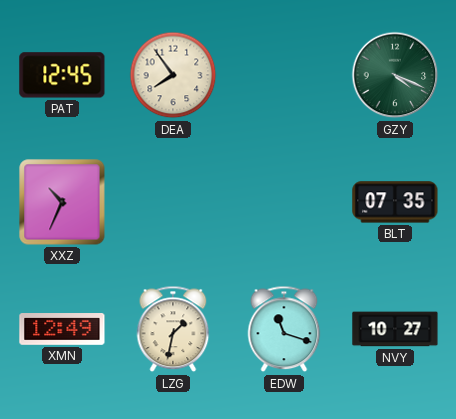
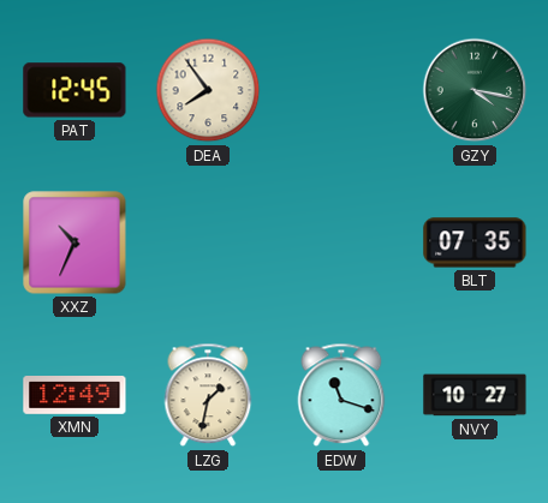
GZY: 4:19 -> 4:17 (475, 90)
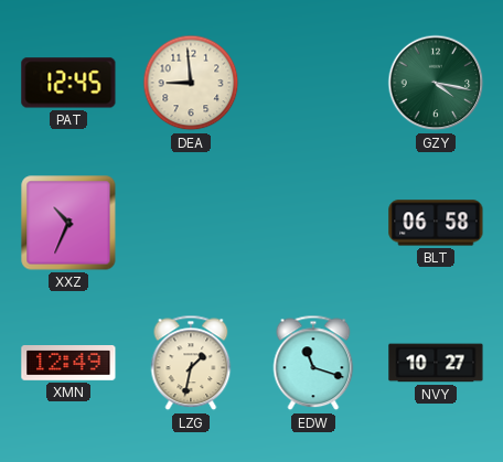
DEA: 7:54 -> 8:59 (191, 83)
BLT: 07:35 -> 06:58 (436, 223)
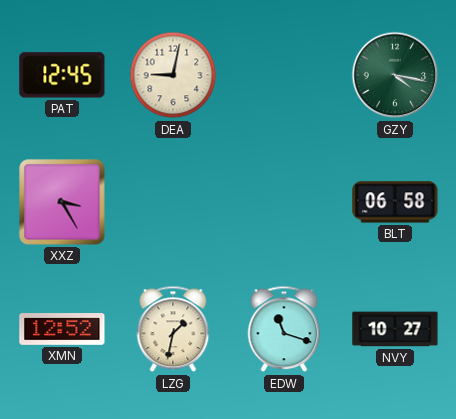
DEA: 8:59 -> 9:02 (173, 75)
XXZ: 10:34 -> 3:25 (62, 202)
XMN: 12:49 -> 12:52 (62, 330)
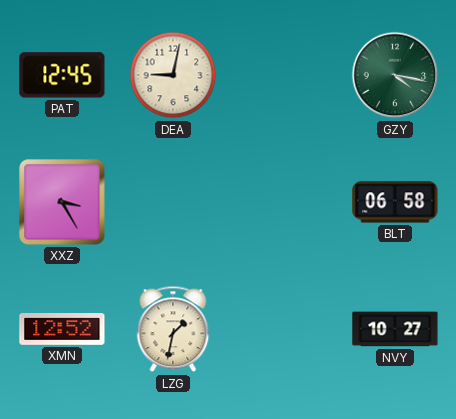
EDW: 11:18 -> none (284, 329)
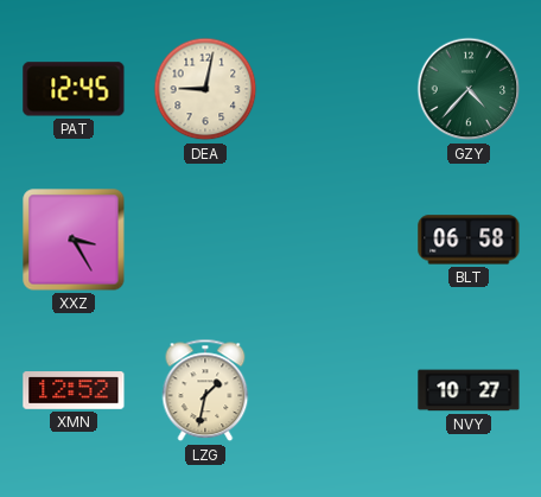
GZY: 4:17 -> 4:37 (469, 89)
